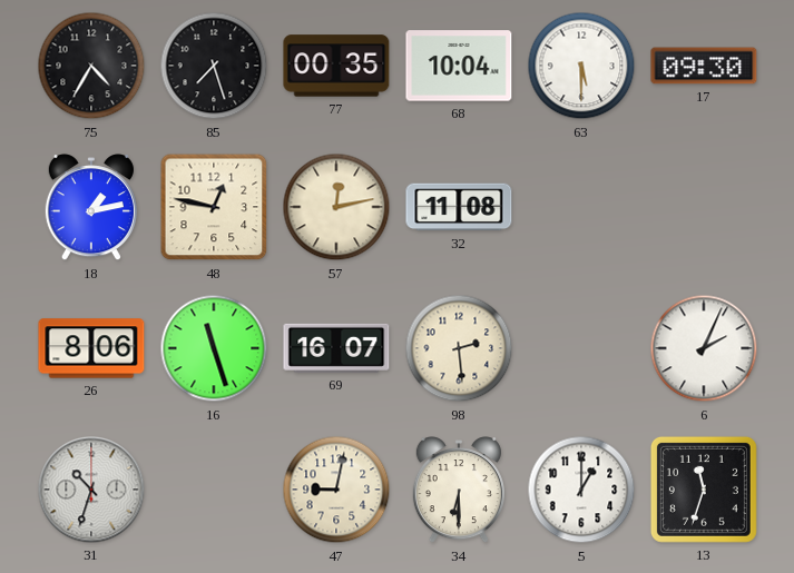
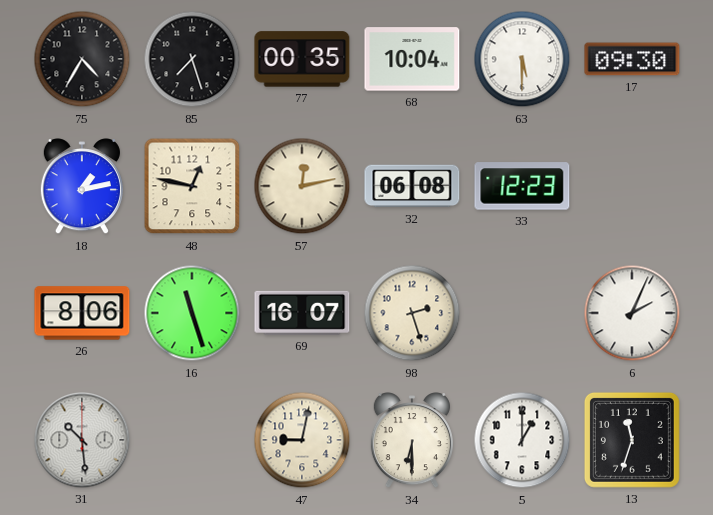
32: 11:08 -> 06:08 (412, 186)
33: none -> 12:23 (522, 186)
98: 2:29 -> 2:27 (412, 313)
31: 10:33 -> 10:29 (82, 440)
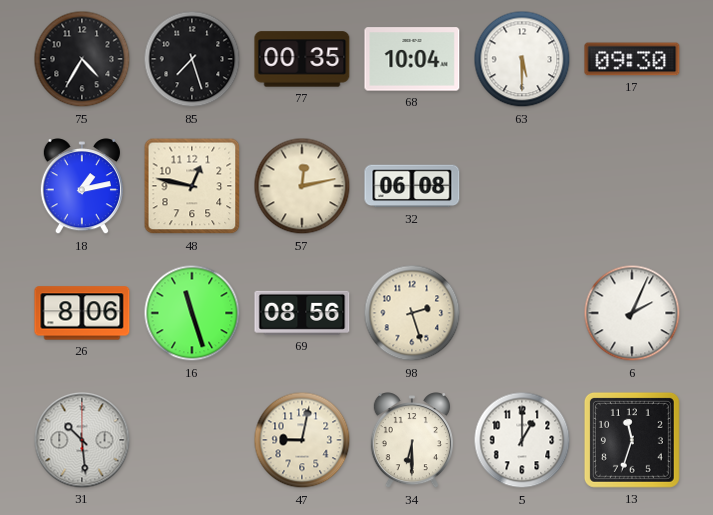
33: 12:23 -> none (522, 186)
69: 16:07 -> 08:56 (302, 313)
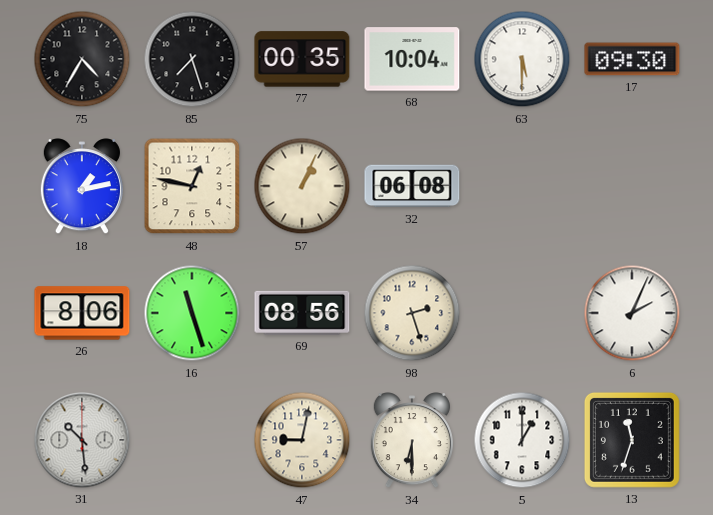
57: 12:13 -> 1:04 (302, 186)
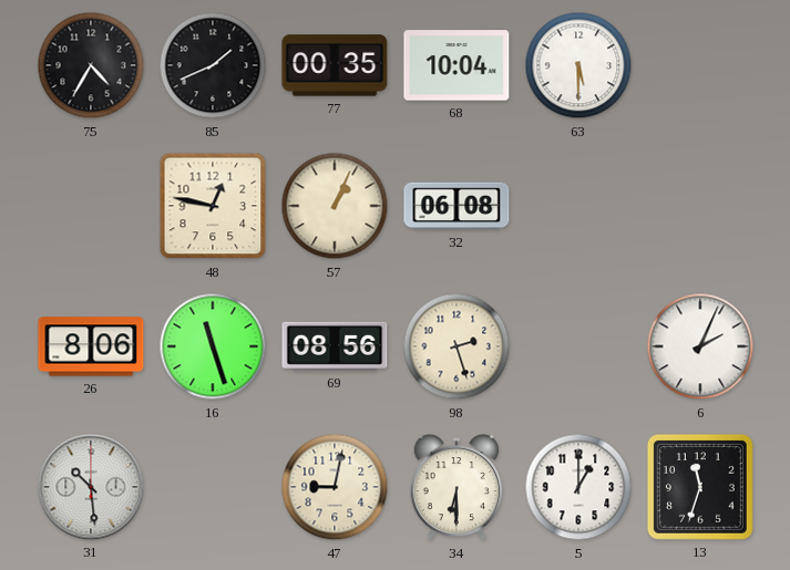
85: 7:27 -> 1:41 (213, 65)
17: 09:30 -> none (632, 59)
18: 1:13 -> none (82, 187)
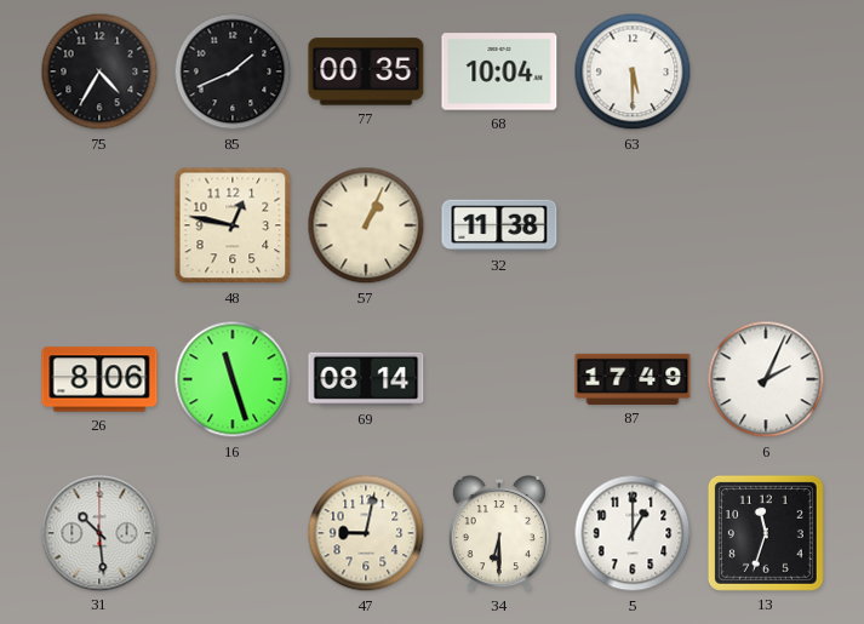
32: 06:08 -> 11:38 (499, 225)
69: 08:56 -> 08:14 (366, 379)
98: 2:27 -> none (456, 346)
87: none -> 17:49 (633, 379)
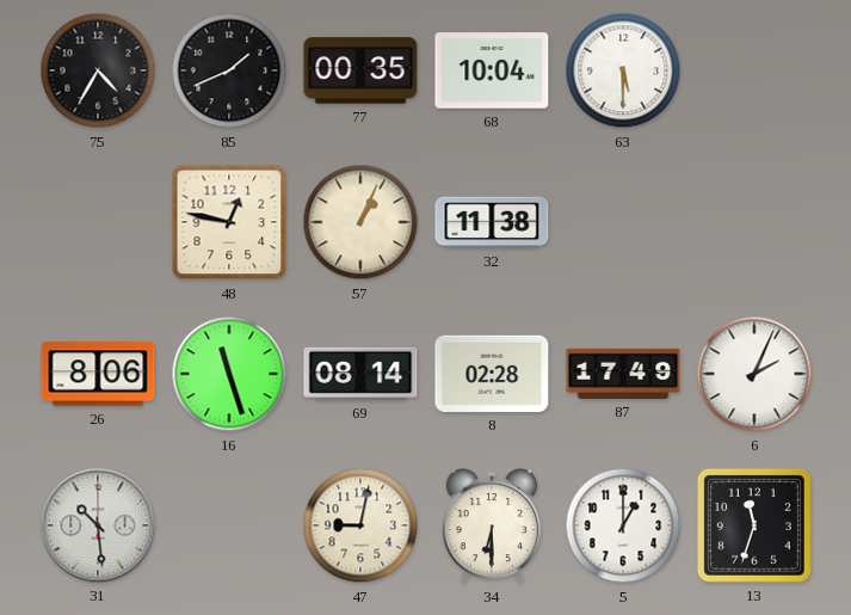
8: none -> 02:28 (492, 374)
